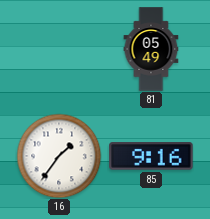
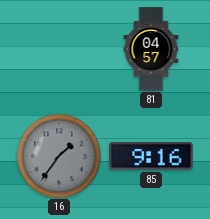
81: 05:49 -> 04:57 (151, 49)
16 dial: white -> grey (59, 156)
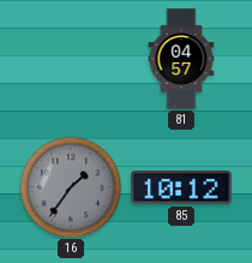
85: 9:16 -> 10:12 (181, 187)
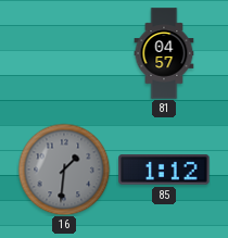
16: 1:36 -> 1:31 (64, 170)
85: 10:12 -> 1:12 (164, 170)
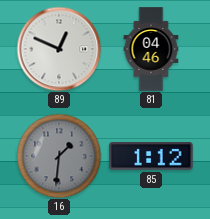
89: none -> 12:49 (59, 49)
81: 04:57 -> 04:46 (151, 49)
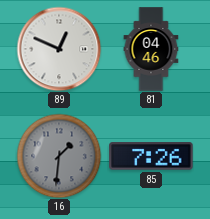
85: 1:12 -> 7:26 (151, 156)
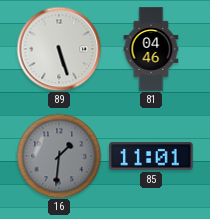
89: 12:49 -> 5:27 (59, 49)
85: 7:26 -> 11:01 (151, 156)
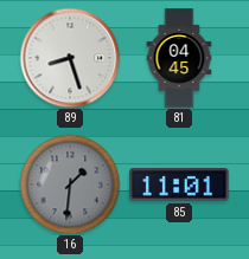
89: 5:27 -> 8:27 (70, 58)
81: 04:46 -> 04:45 (179, 58)
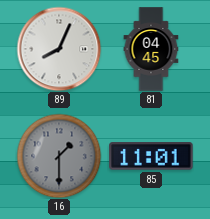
89: 8:27 -> 8:04 (59, 49)
16: 1:31 -> 1:30 (59, 156)
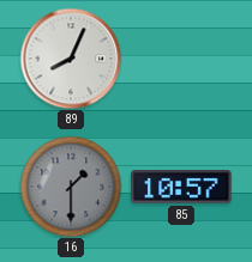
81: 04:45 -> none (151, 49)
85: 11:01 -> 10:57 (181, 187)
